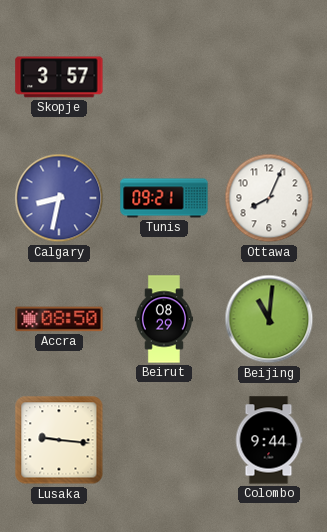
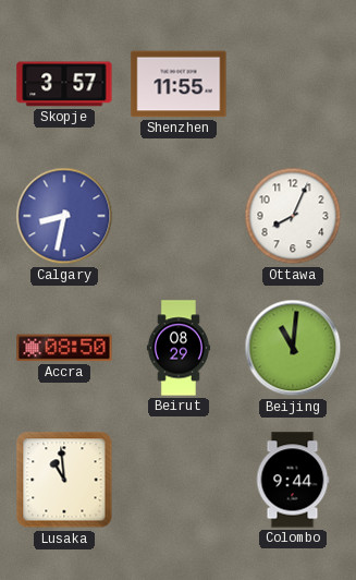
Shenzhen: none -> 11:55 (179, 84)
Tunis: 09:21 -> none (164, 198)
Lusaka: 9:16 -> 10:59 (64, 480)
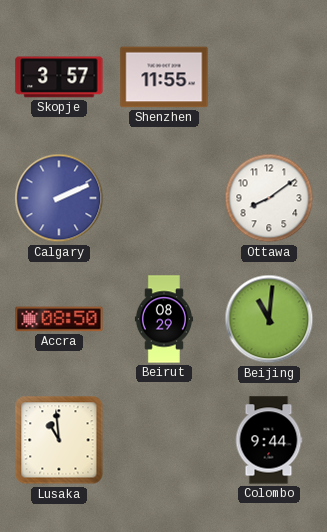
Calgary: 8:32 -> 2:11 (59, 198)
Ottawa: 8:04 -> 8:09 (269, 198)
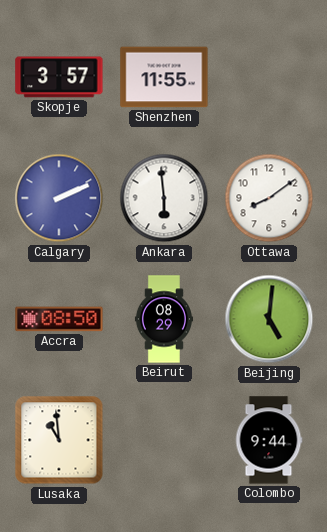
Ankara: none -> 5:59 (164, 198)
Beijing: 11:01 -> 5:01 (269, 319)
